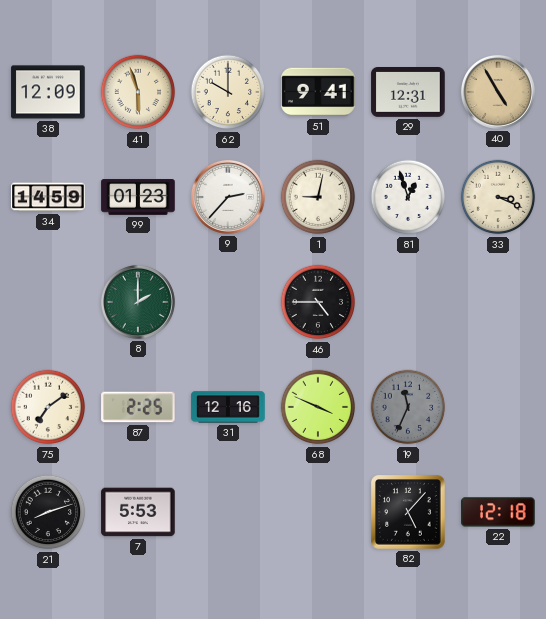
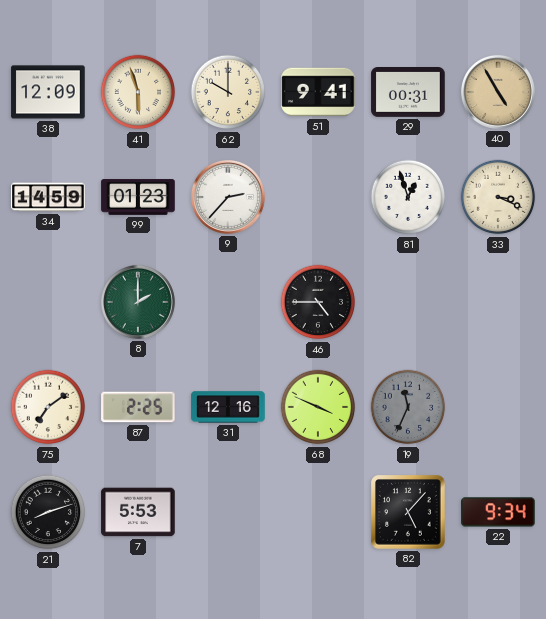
29: 12:31 -> 00:31 (408, 93)
1: 9:02 -> none (318, 197)
22: 12:18 -> 9:34 (498, 512)
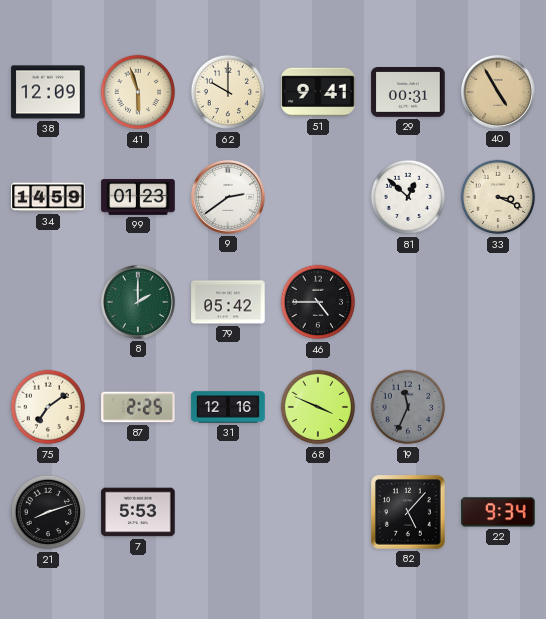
9: 2:37 -> 2:39 (228, 197)
81: 12:57 -> 12:52 (408, 197)
79: none -> 05:42 (228, 302)
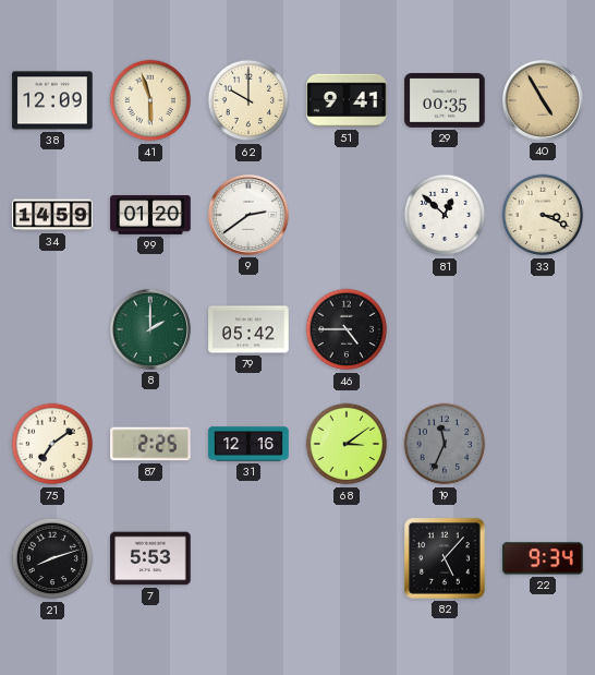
29: 00:31 -> 00:35 (445, 101)
99: 01:23 -> 01:20 (150, 215)
68: 3:49 -> 3:09 (347, 444)
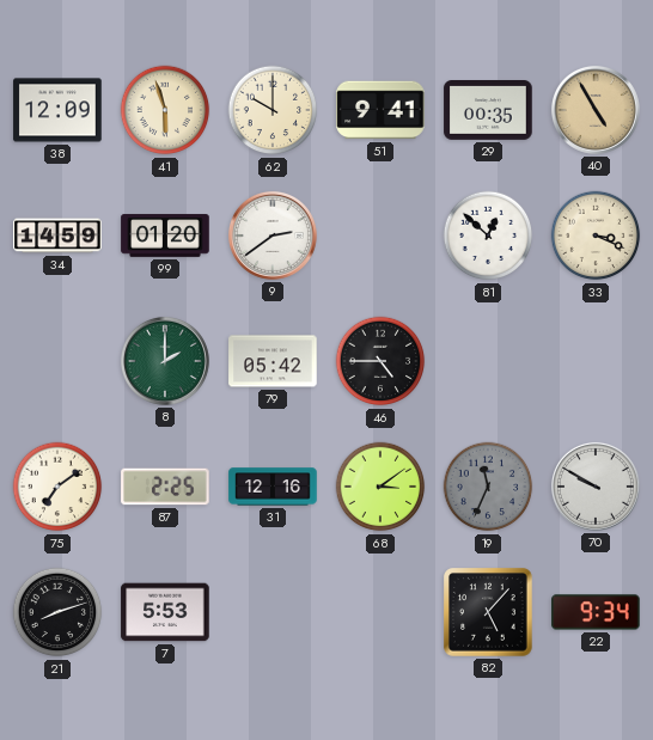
70: none -> 9:50 (596, 487)
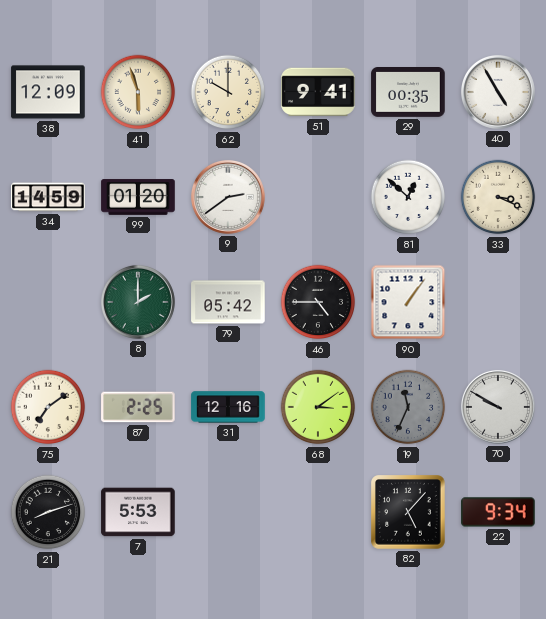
40 dial: champagne -> white (498, 92)
90: none -> 1:06 (408, 302)
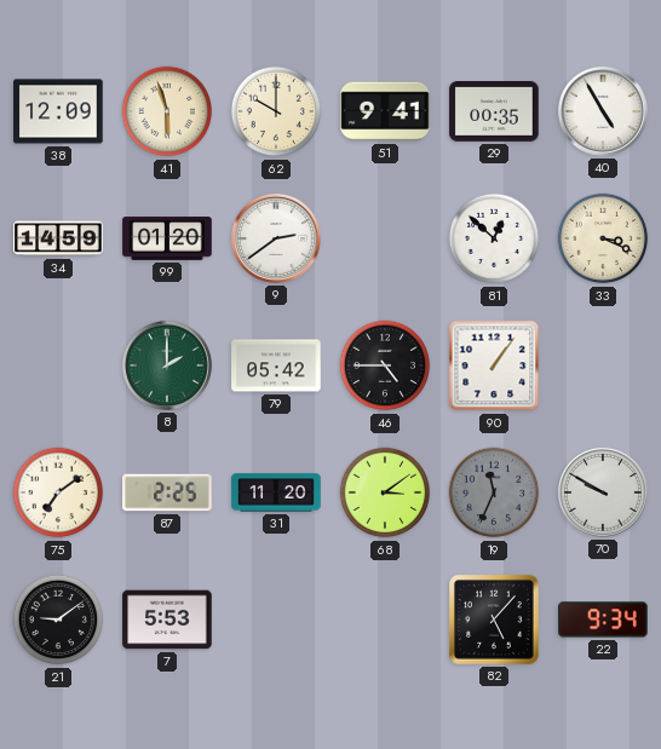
31: 12:16 -> 11:20 (276, 492)
21: 8:12 -> 9:09 (58, 620)
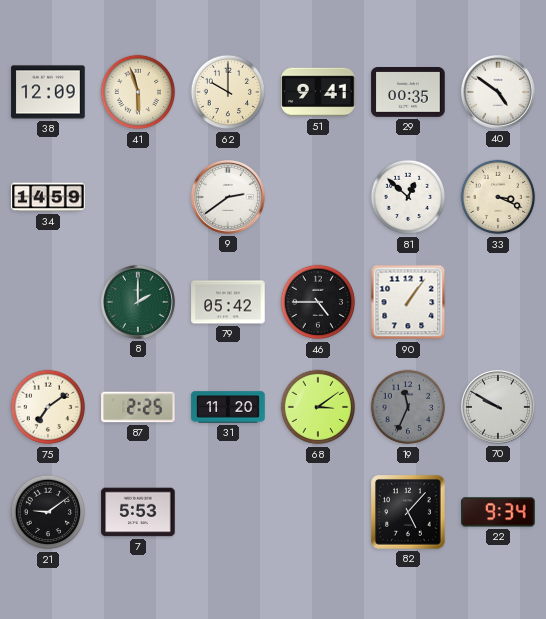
40: 4:55 -> 4:51 (498, 92)
99: 01:20 -> none (167, 238)
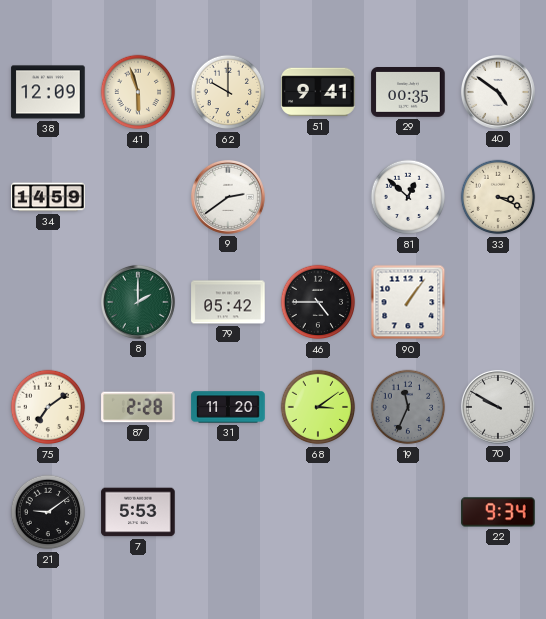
87: 2:25 -> 2:28 (138, 407)
82: 5:07 -> none (409, 513)
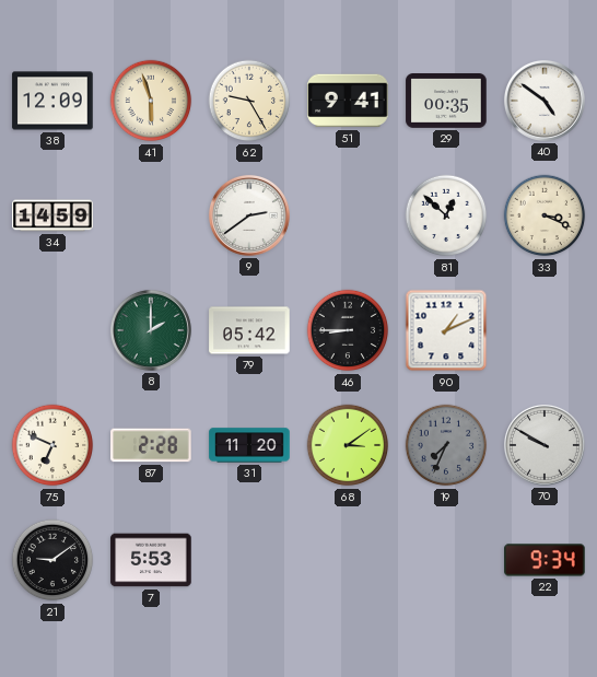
62: 10:00 -> 9:25 (249, 101)
46: 4:45 -> 8:45 (348, 330)
90: 1:06 -> 1:11 (446, 330)
75: 7:09 -> 6:49 (52, 445)
19: 11:34 -> 7:34 (446, 445)
